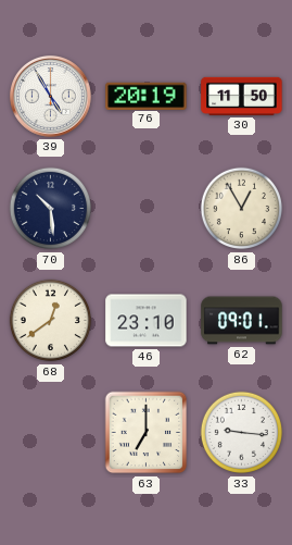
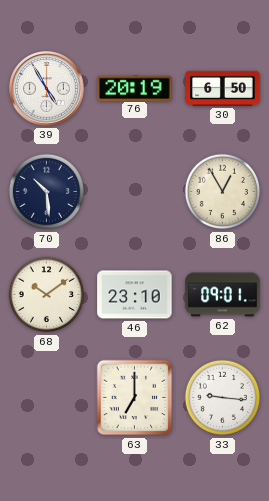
30: 11:50 -> 6:50 (223, 88)
68: 12:39 -> 10:09 (47, 295)
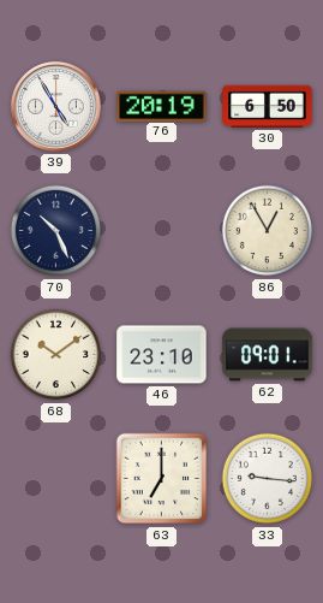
70: 10:29 -> 10:26 (56, 231)
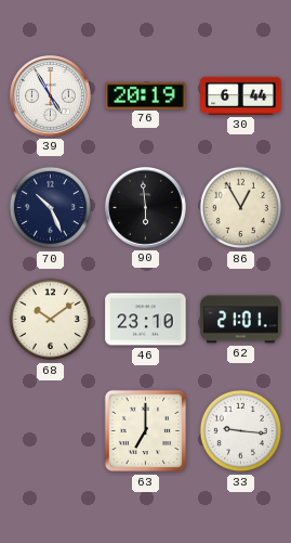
30: 6:50 -> 6:44 (241, 95)
90: none -> 5:59 (145, 207)
62: 09:01 -> 21:01 (241, 320)
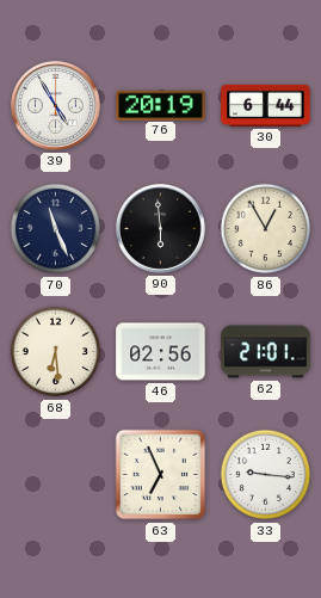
70: 10:26 -> 11:26 (56, 229)
68: 10:09 -> 6:29 (56, 352)
46: 23:10 -> 02:56 (161, 352)
63: 7:00 -> 6:56 (161, 475)
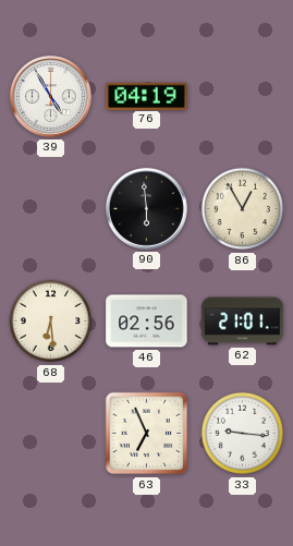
76: 20:19 -> 04:19 (147, 96)
30: 6:44 -> none (266, 105)
70: 11:26 -> none (56, 229)
